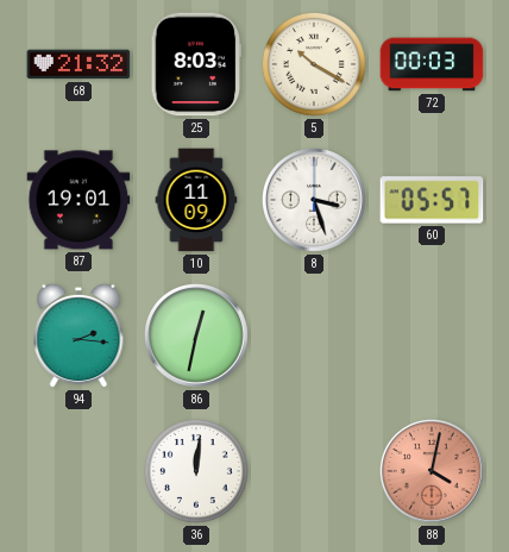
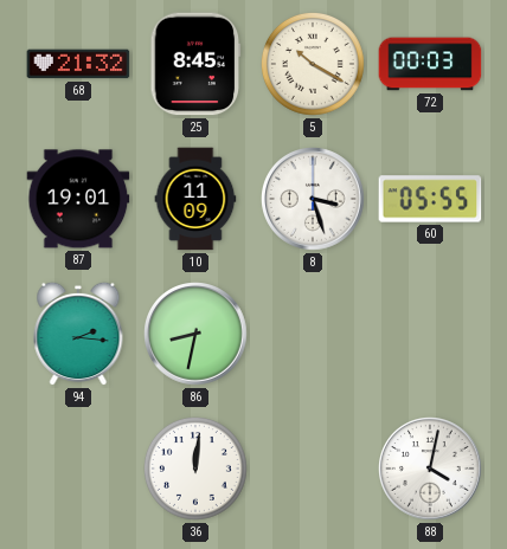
25: 8:03 -> 8:45 (195, 64)
60: 05:57 -> 05:55 (430, 199)
86: 12:32 -> 8:32 (197, 335)
88 dial: salmon -> white (431, 470)
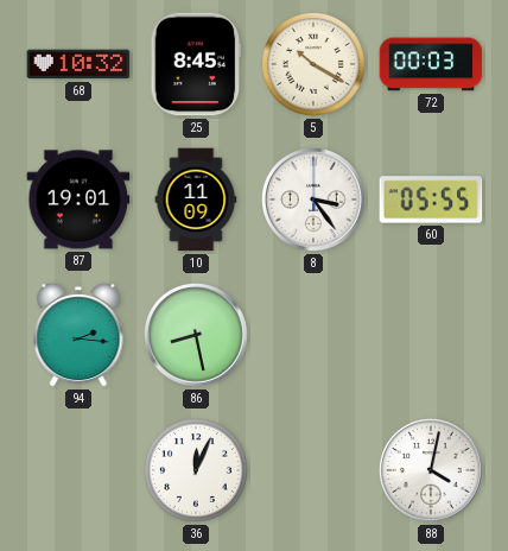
68: 21:32 -> 10:32 (78, 64)
8: 3:27 -> 3:24 (315, 201)
86: 8:32 -> 8:28 (197, 336)
36: 12:01 -> 12:04 (197, 471)
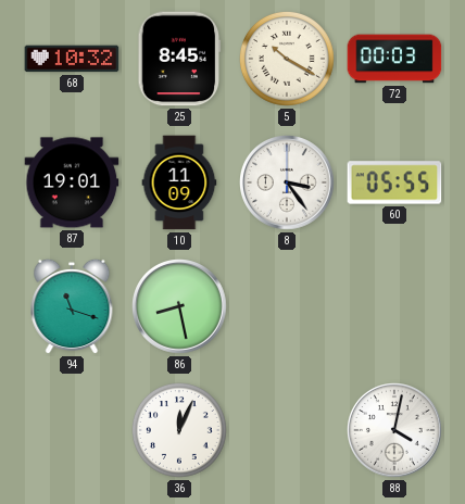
94: 2:16 -> 11:18 (72, 306)
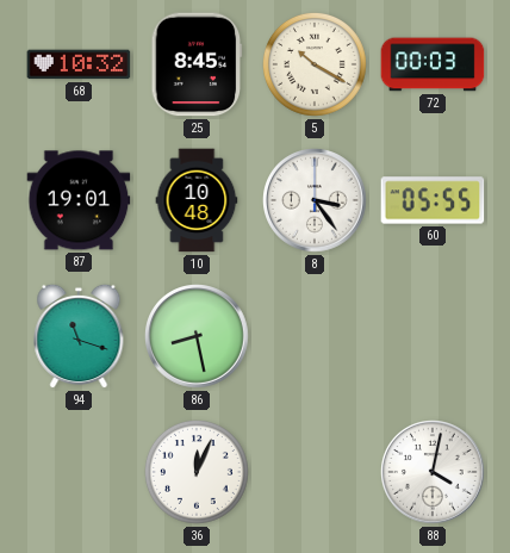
10: 11:09 -> 10:48 (197, 200)
